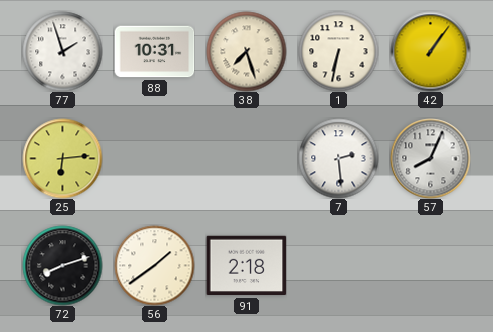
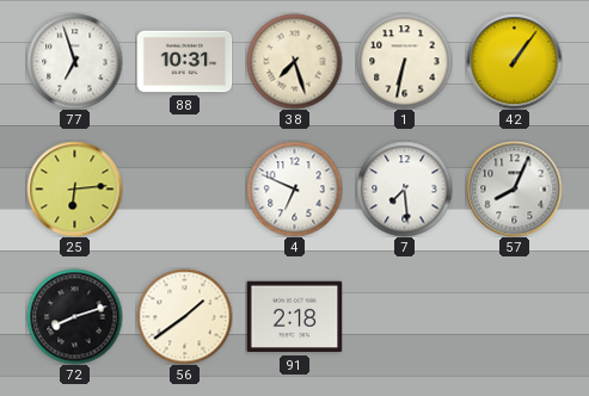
77: 1:57 -> 6:57 (74, 61)
4: none -> 6:49 (294, 188)
7: 2:29 -> 7:29 (404, 188)
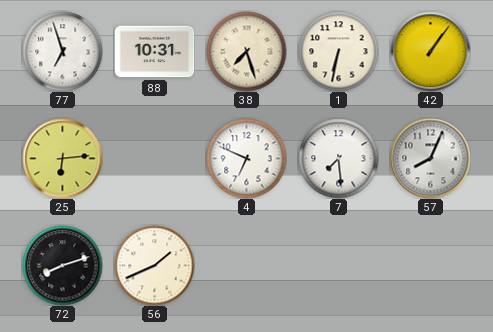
56: 1:39 -> 1:41 (154, 265)
91: 2:18 -> none (294, 317)
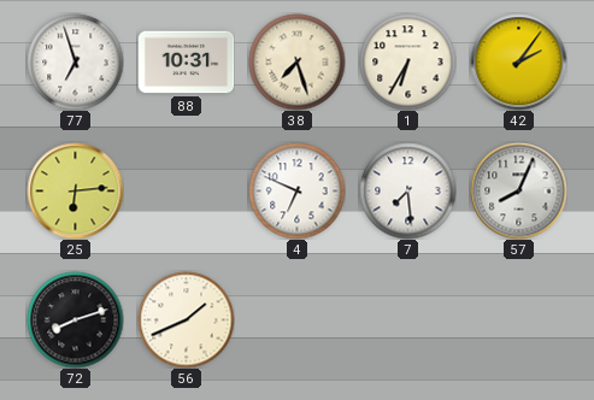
1: 6:32 -> 6:35 (407, 61)
42: 1:06 -> 2:06 (518, 61)
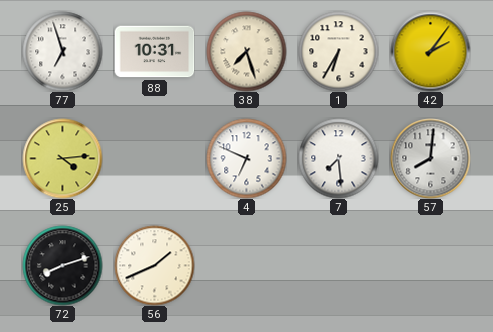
25: 6:14 -> 4:14 (62, 158)
57: 8:04 -> 8:01 (430, 158)
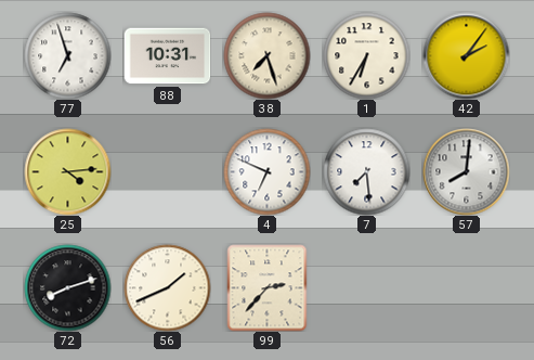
99: none -> 2:37 (268, 287)
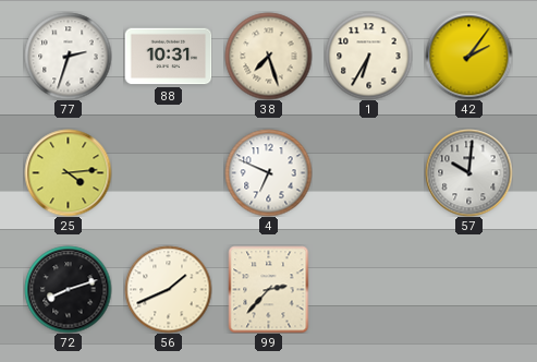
77: 6:57 -> 2:33 (68, 56)
7: 7:29 -> none (366, 171)
57: 8:01 -> 10:01 (468, 172)
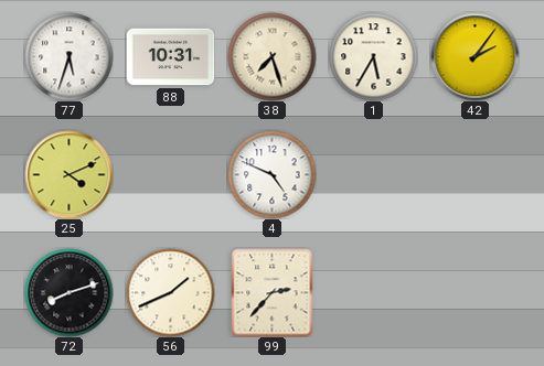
77: 2:33 -> 5:33 (68, 56)
1: 6:35 -> 5:35 (373, 56)
25: 4:14 -> 4:11 (68, 174)
4: 6:49 -> 4:49 (271, 174)
57: 10:01 -> none (468, 172)
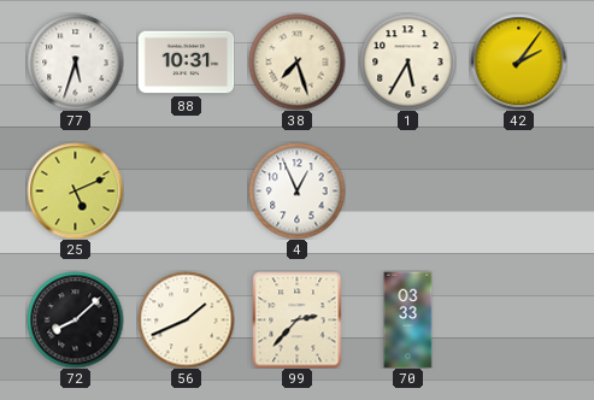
25: 4:11 -> 5:11 (75, 190)
4: 4:49 -> 12:56 (296, 190)
72: 8:12 -> 8:08 (75, 319)
70: none -> 03:33 (408, 319)
